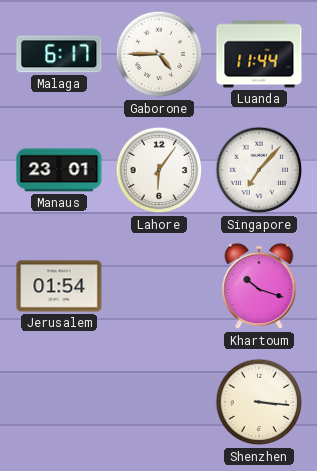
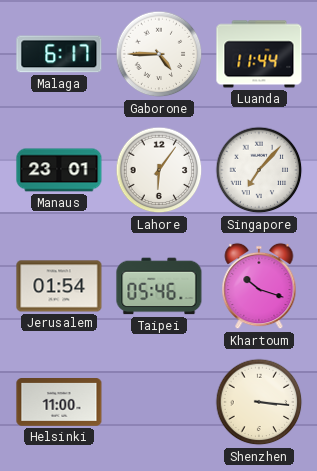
Taipei: none -> 05:46 (159, 286)
Helsinki: none -> 11:00 (59, 403)
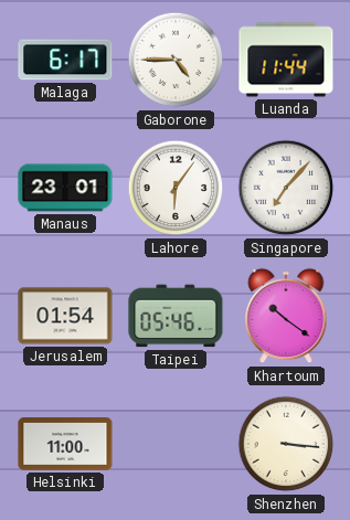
Khartoum: 10:18 -> 10:21 (286, 316)
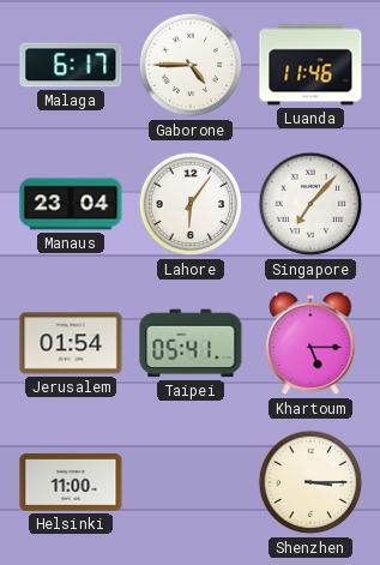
Luanda: 11:44 -> 11:46 (310, 65)
Manaus: 23:01 -> 23:04 (71, 204)
Taipei: 05:46 -> 05:41 (191, 343)
Khartoum: 10:21 -> 5:15 (310, 343)
Shenzhen: 3:16 -> 3:15 (310, 482)
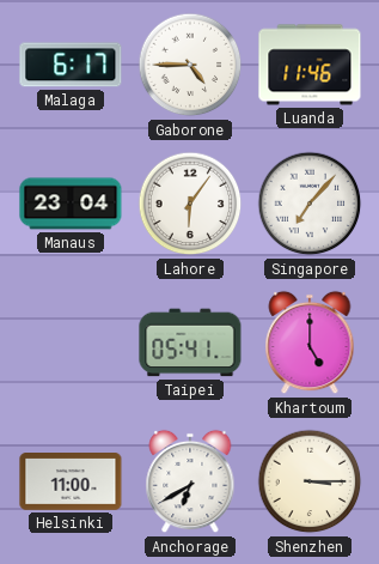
Jerusalem: 01:54 -> none (71, 343)
Khartoum: 5:15 -> 5:00 (310, 342)
Anchorage: none -> 6:40 (190, 481)
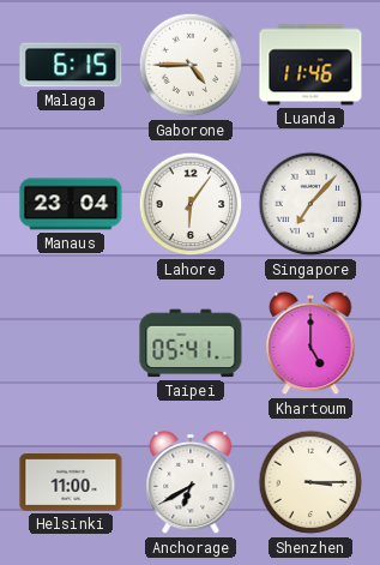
Malaga: 6:17 -> 6:15 (71, 65)
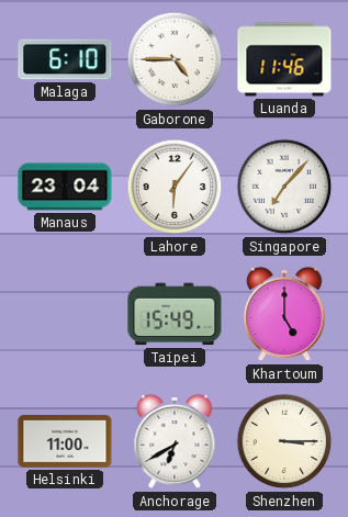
Malaga: 6:15 -> 6:10 (65, 59)
Taipei: 05:41 -> 15:49 (175, 314)
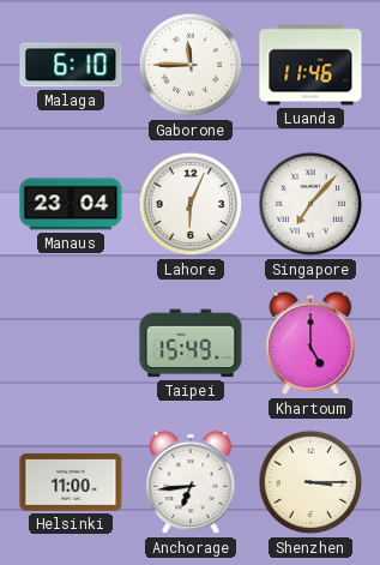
Gaborone: 4:45 -> 11:45 (191, 65)
Lahore: 6:06 -> 6:04 (191, 204)
Anchorage: 6:40 -> 6:44 (191, 482)
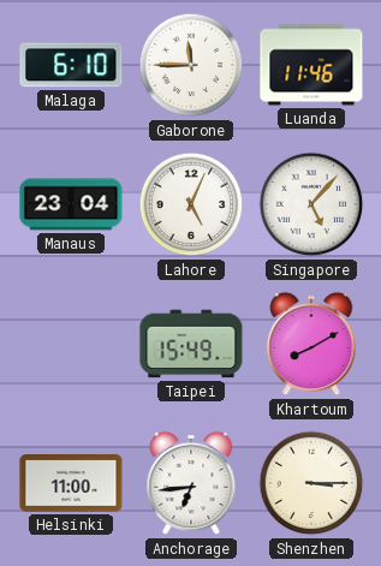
Lahore: 6:04 -> 5:04 (191, 204)
Singapore: 7:07 -> 5:07 (311, 204)
Khartoum: 5:00 -> 8:10 (311, 344)
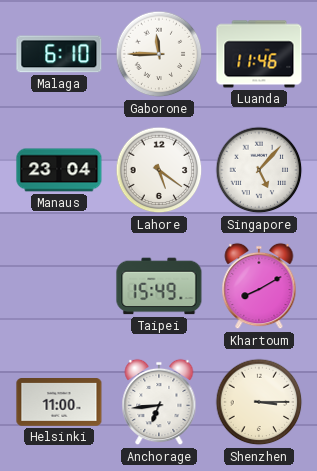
Lahore: 5:04 -> 5:21 (159, 170)
